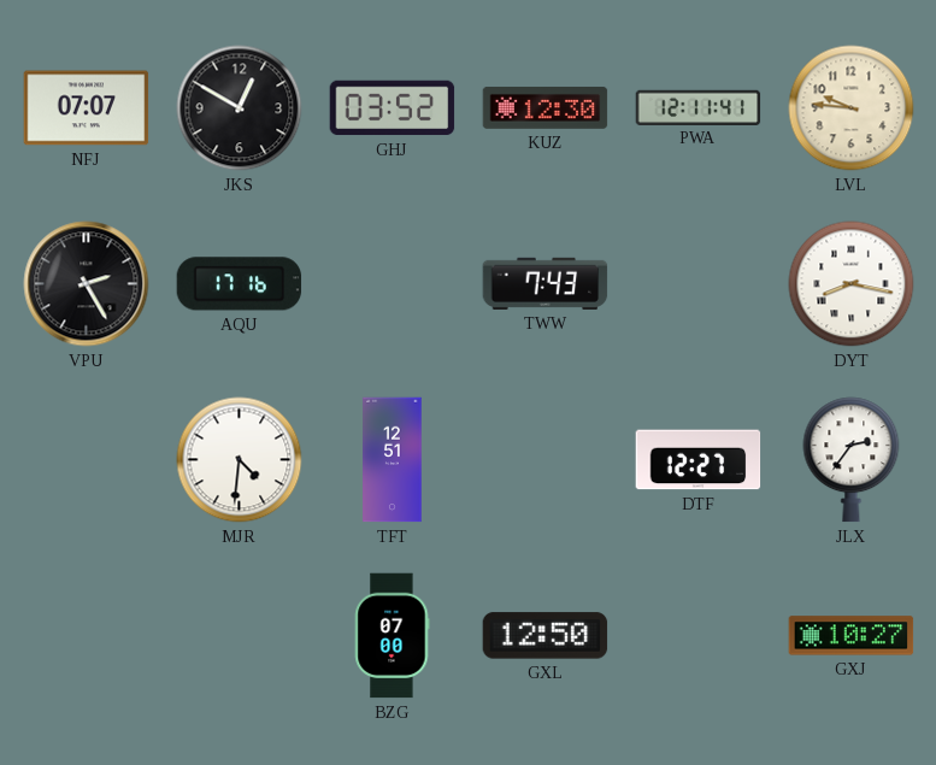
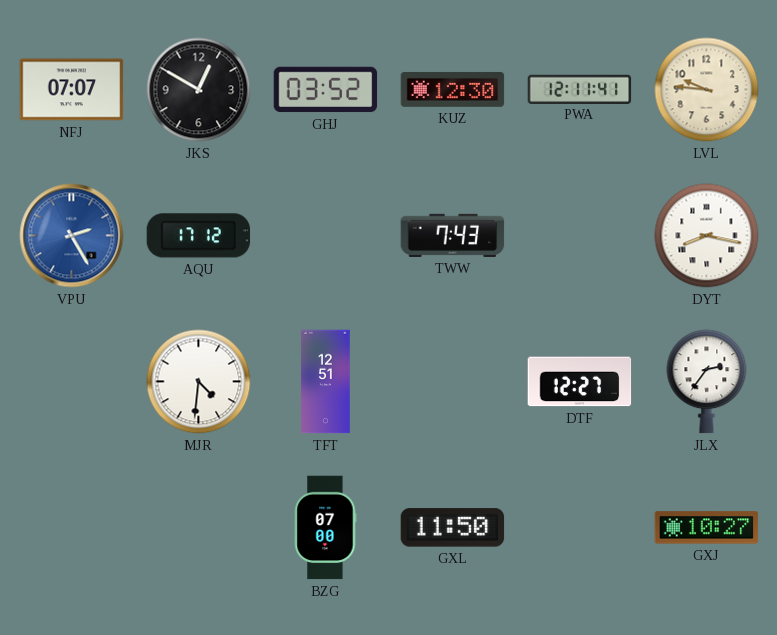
VPU dial: black -> blue (72, 236)
AQU: 17:16 -> 17:12 (199, 236)
GXL: 12:50 -> 11:50 (453, 528)
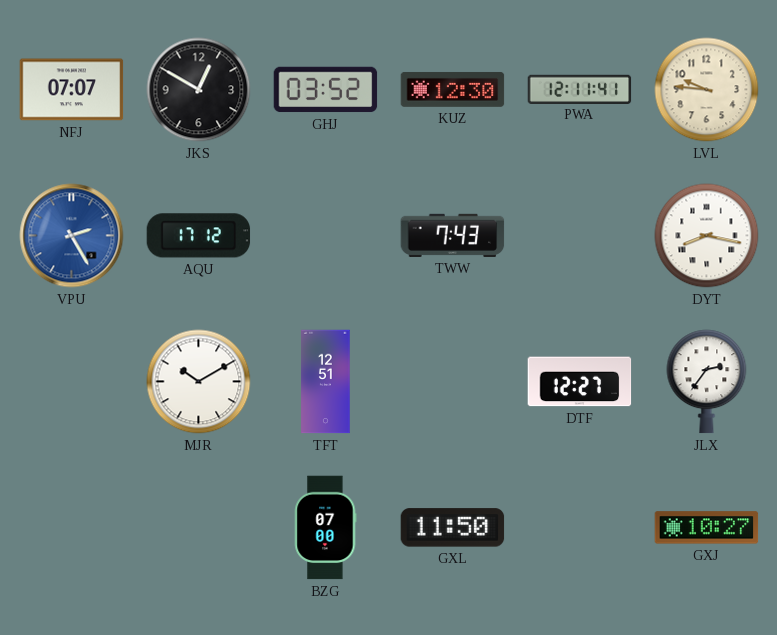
MJR: 4:31 -> 10:10 (199, 382)
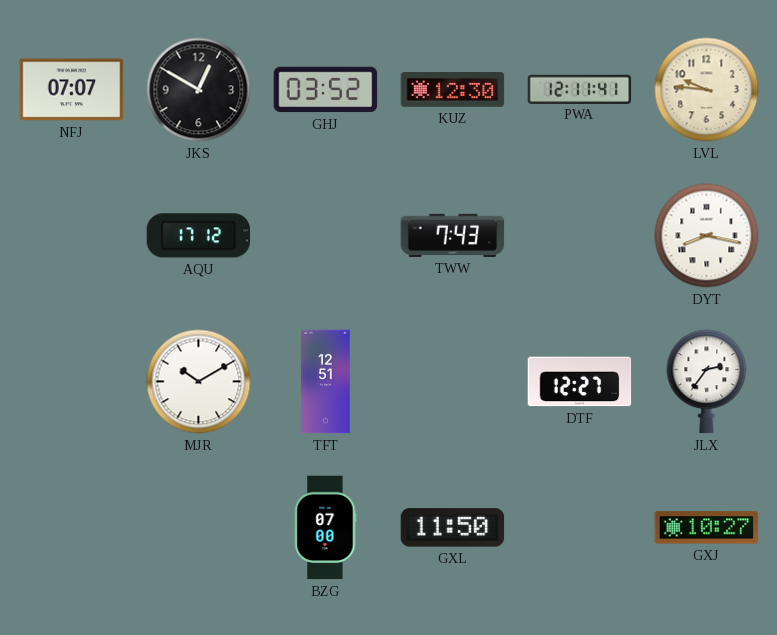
VPU: 2:25 -> none (72, 236)
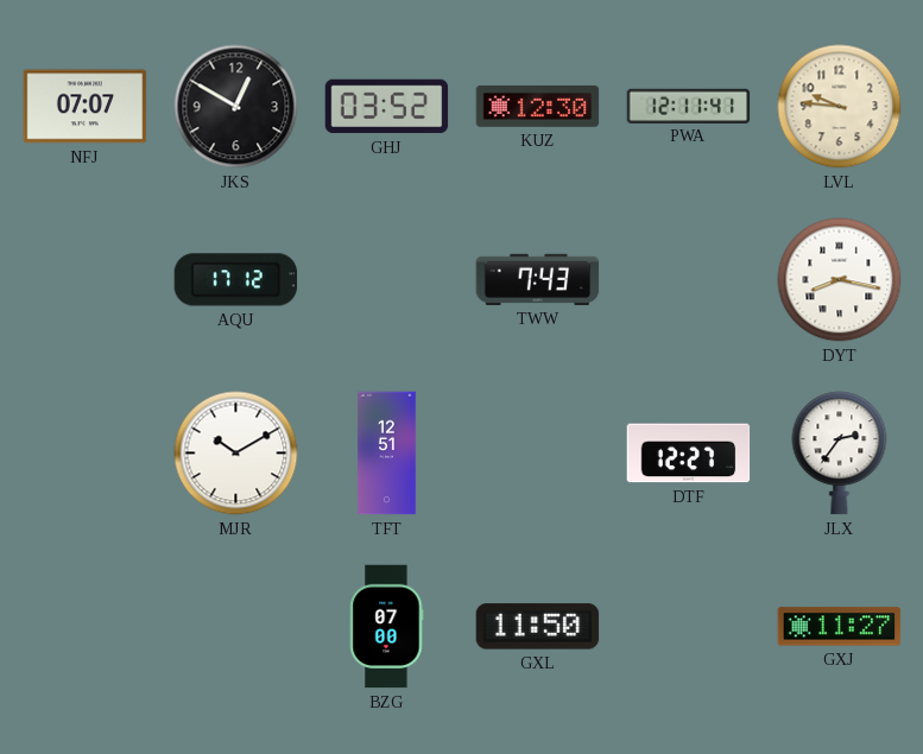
GXJ: 10:27 -> 11:27 (840, 627)
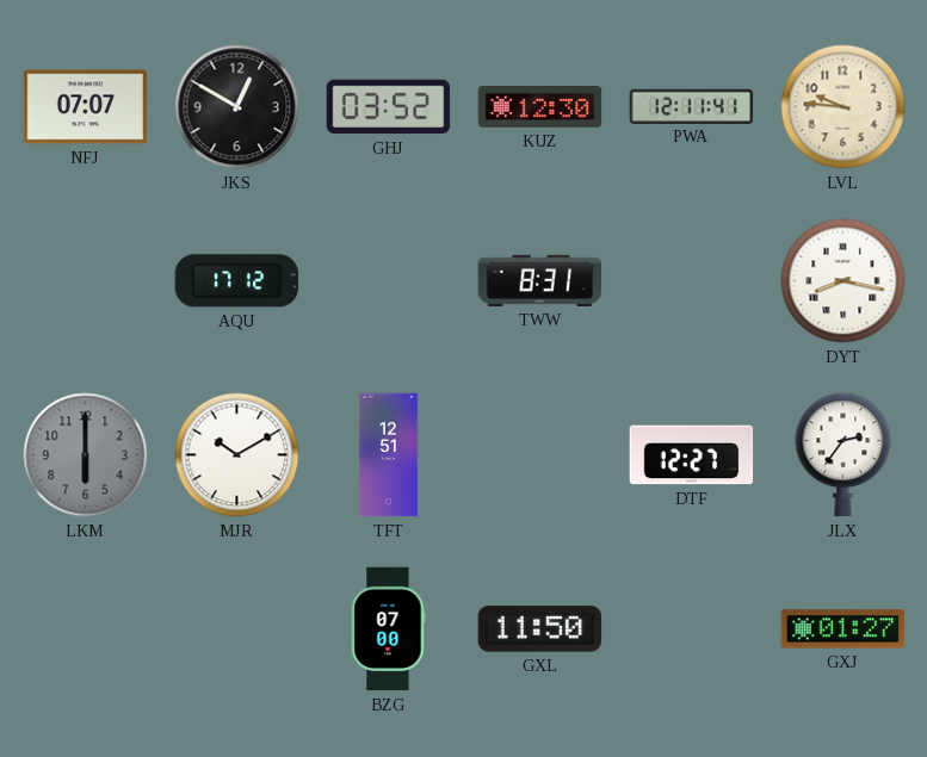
TWW: 7:43 -> 8:31 (540, 280)
LKM: none -> 6:00 (86, 455)
GXJ: 11:27 -> 01:27 (843, 629)
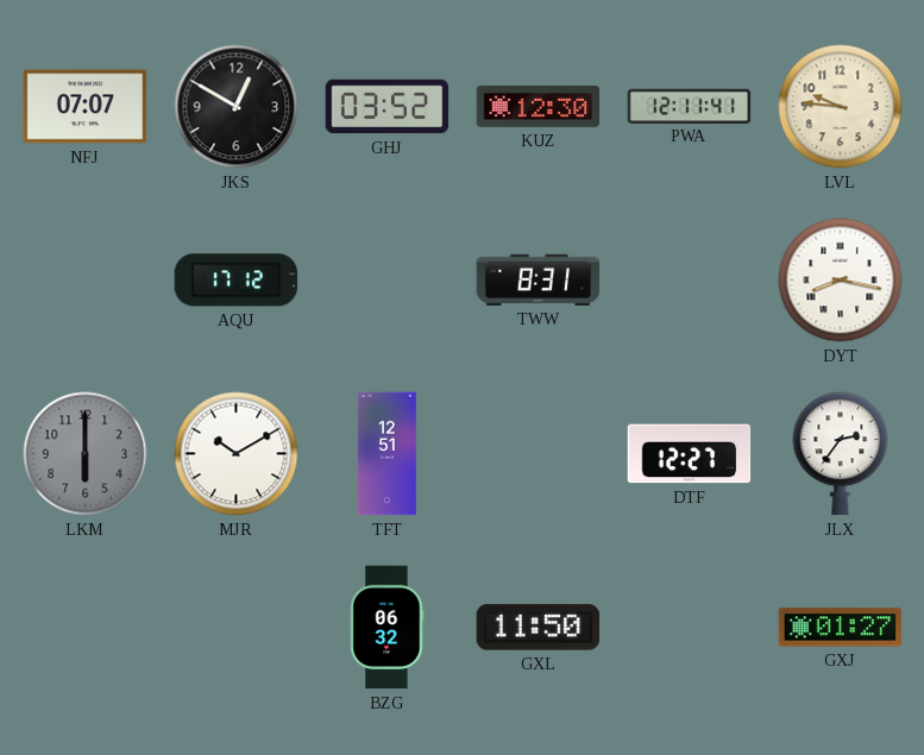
BZG: 07:00 -> 06:32 (386, 628)
